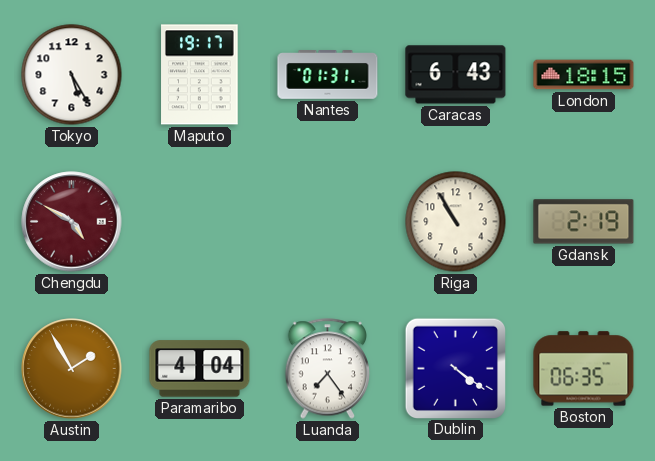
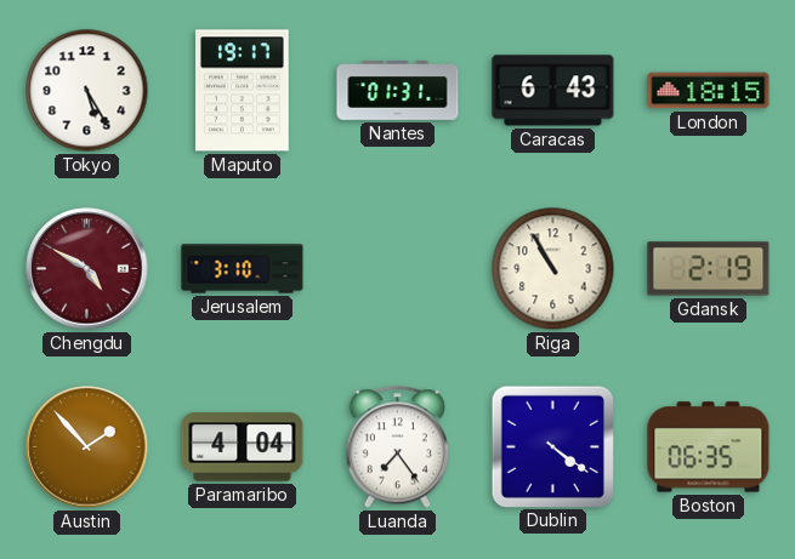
Jerusalem: none -> 3:10 (243, 269)
Austin: 1:55 -> 1:53 (87, 447)
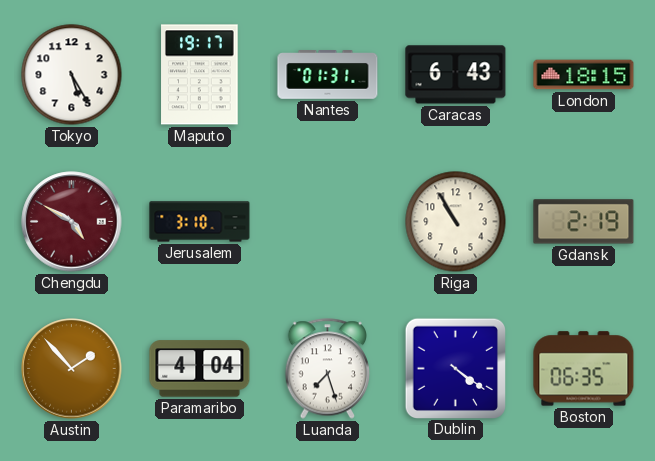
Luanda: 7:24 -> 7:27 (328, 369)
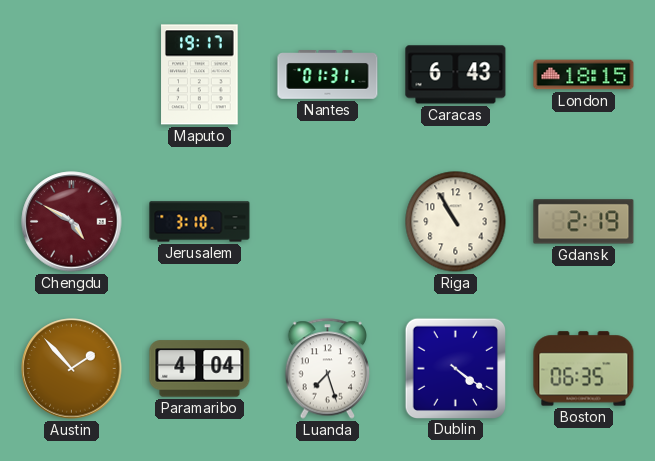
Tokyo: 5:25 -> none (72, 75)
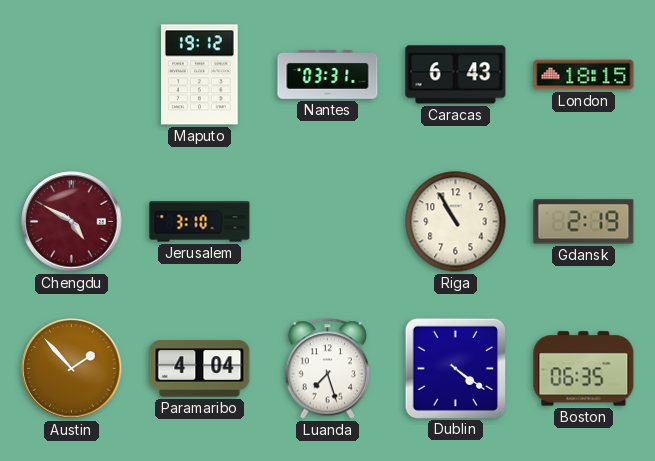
Maputo: 19:17 -> 19:12 (200, 75)
Nantes: 01:31 -> 03:31 (328, 75)
